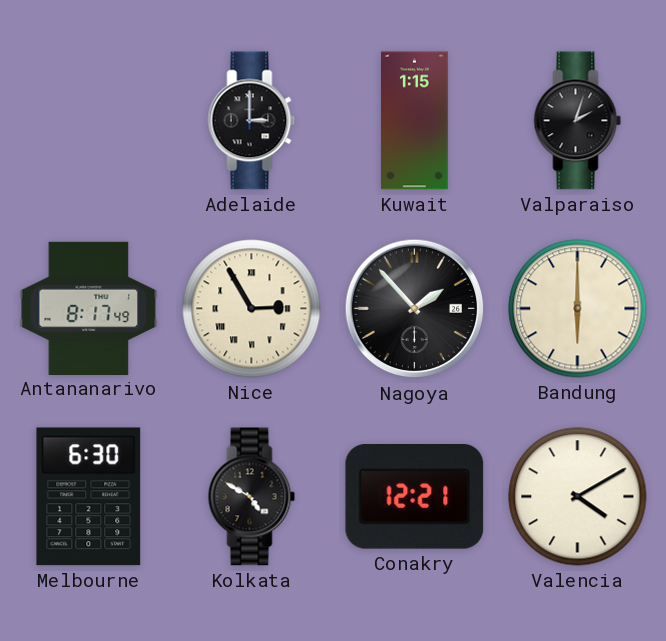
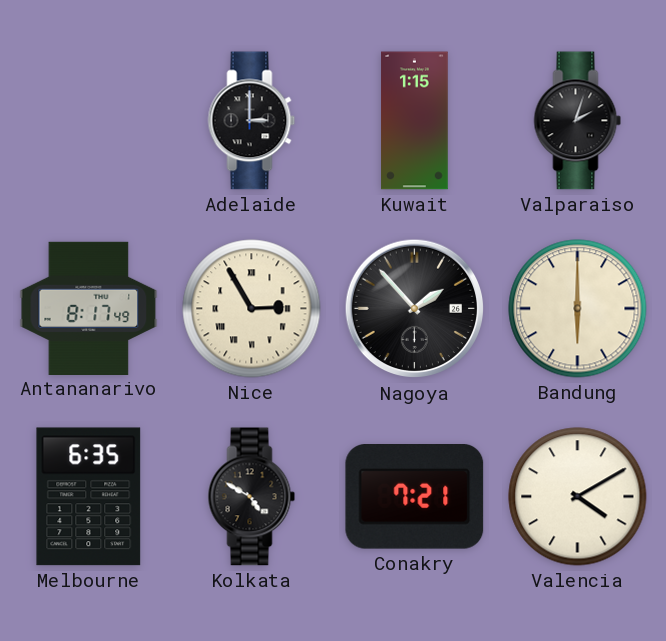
Melbourne: 6:30 -> 6:35 (89, 497)
Conakry: 12:21 -> 7:21 (415, 497)
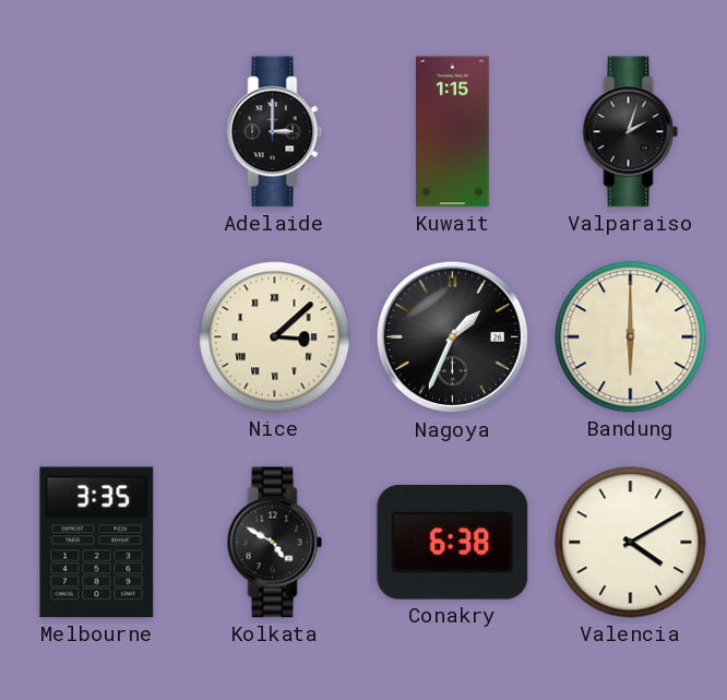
Antananarivo: 8:17 -> none (89, 308)
Nice: 2:55 -> 3:08 (275, 337)
Nagoya: 1:53 -> 1:34 (453, 337)
Melbourne: 6:35 -> 3:35 (97, 543)
Conakry: 7:21 -> 6:38 (453, 543)
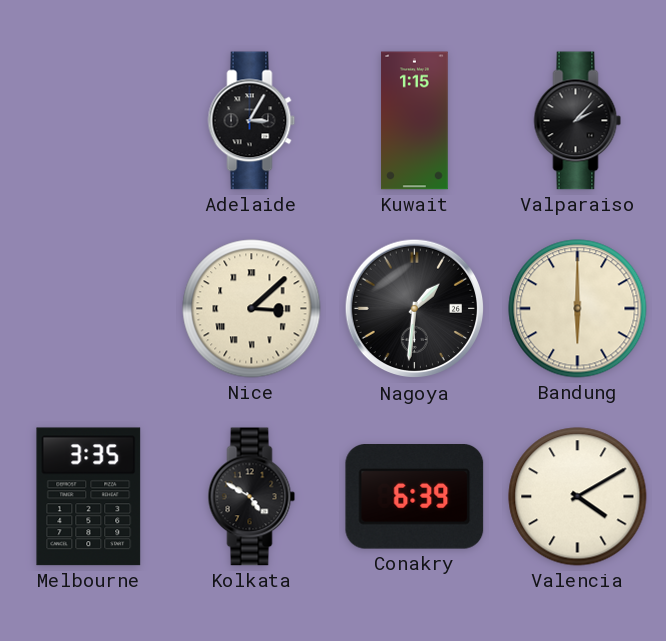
Adelaide: 3:00 -> 3:05 (252, 121)
Valparaiso: 2:03 -> 2:07 (578, 121)
Nagoya: 1:34 -> 1:31 (415, 309)
Conakry: 6:38 -> 6:39 (415, 497)
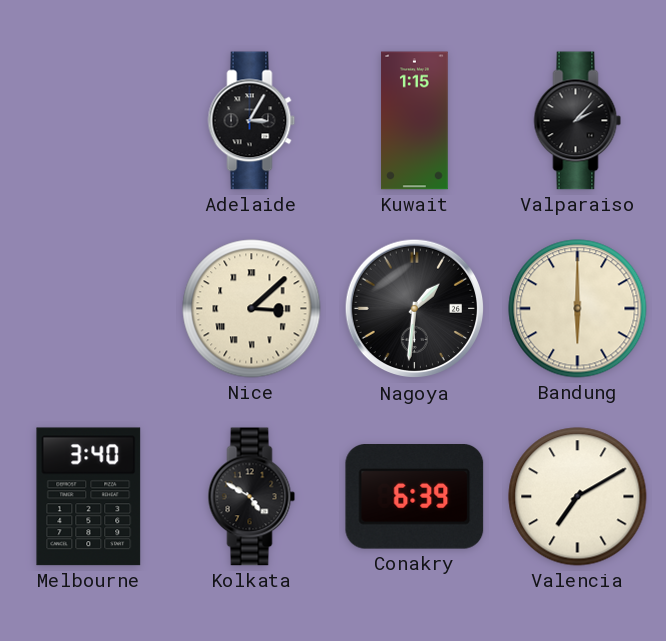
Melbourne: 3:35 -> 3:40 (89, 497)
Valencia: 4:10 -> 7:10 (578, 497)
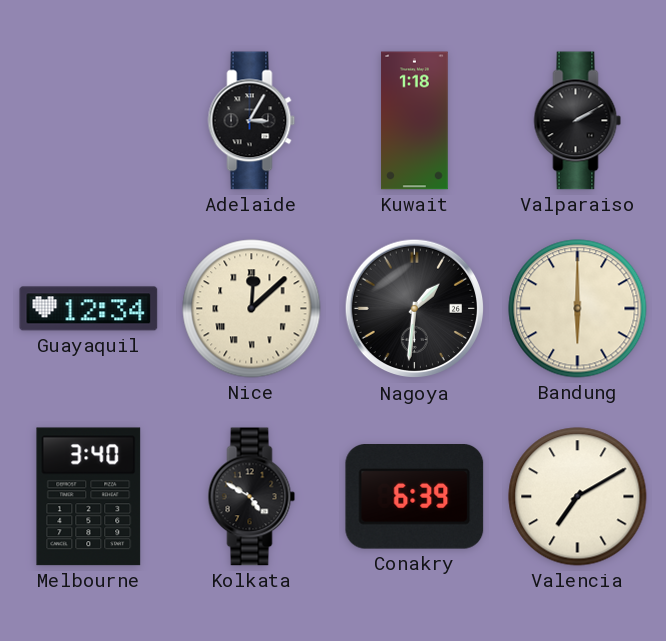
Kuwait: 1:15 -> 1:18 (415, 121)
Valparaiso: 2:07 -> 2:10 (578, 121)
Guayaquil: none -> 12:34 (89, 309)
Nice: 3:08 -> 12:08 (252, 309)
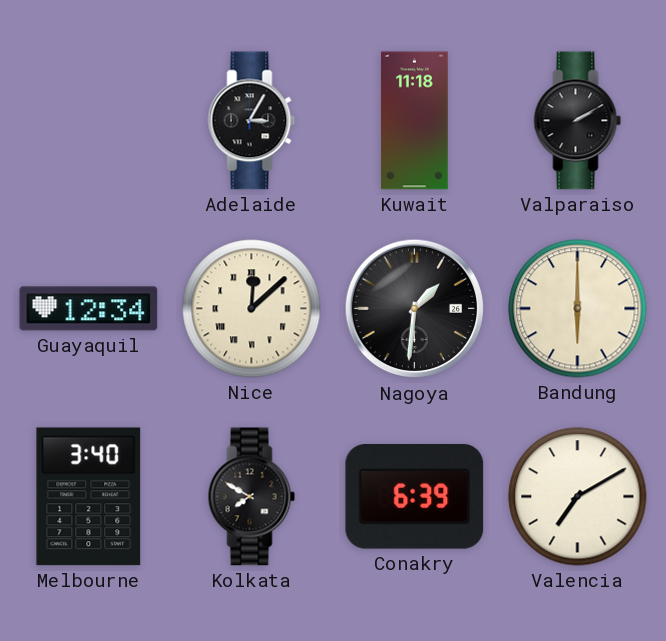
Kuwait: 1:18 -> 11:18 (415, 121)
Kolkata: 4:50 -> 7:50 (252, 497)
